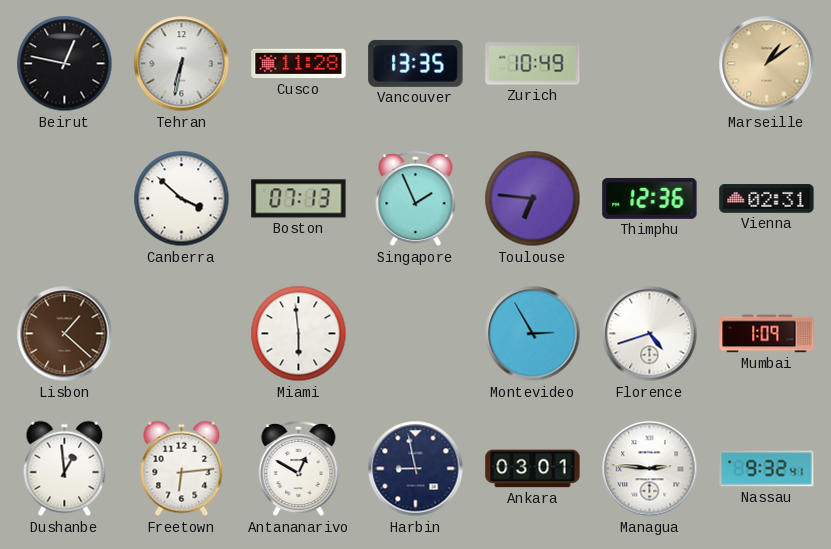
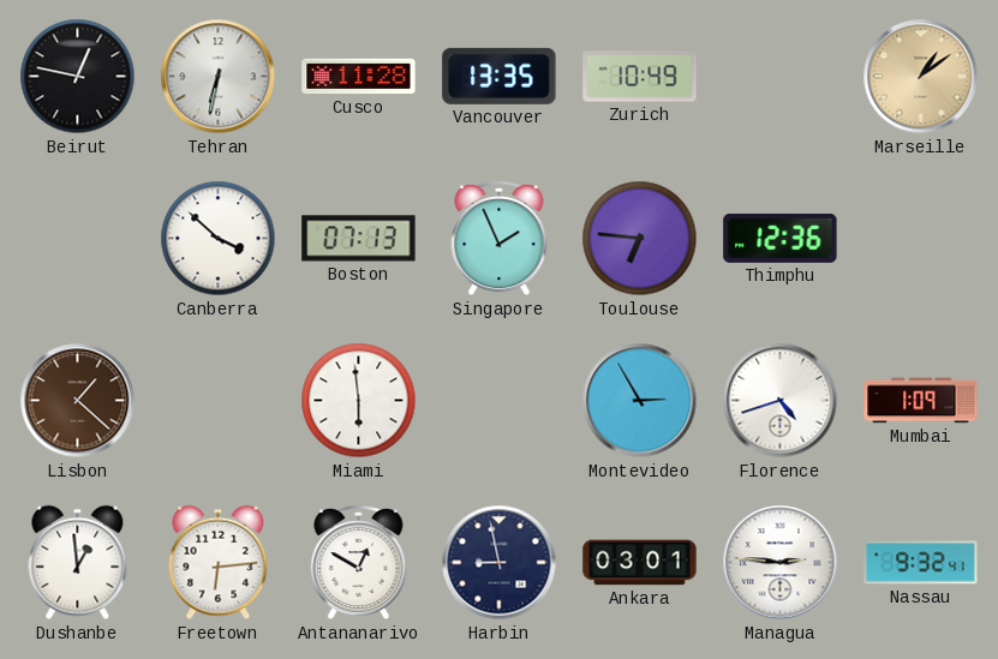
Vienna: 02:31 -> none (767, 199)
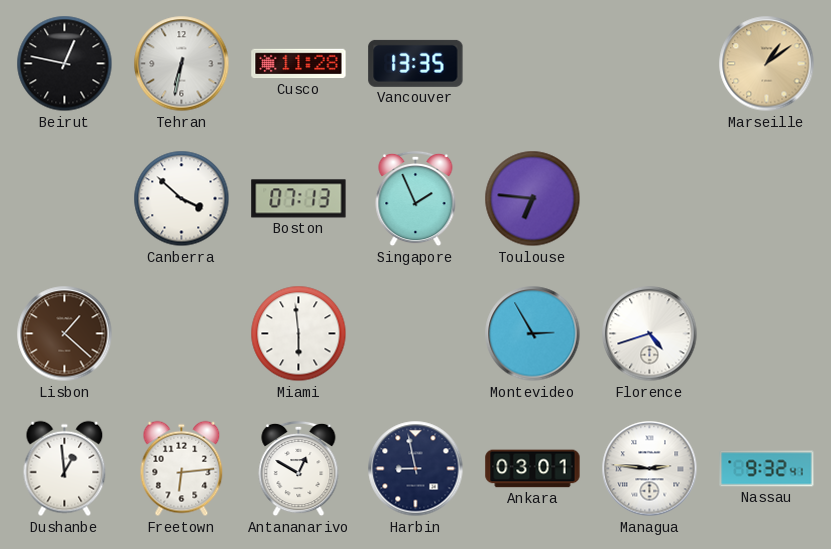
Zurich: 10:49 -> none (640, 77)
Thimphu: 12:36 -> none (781, 238)
Mumbai: 1:09 -> none (921, 401)
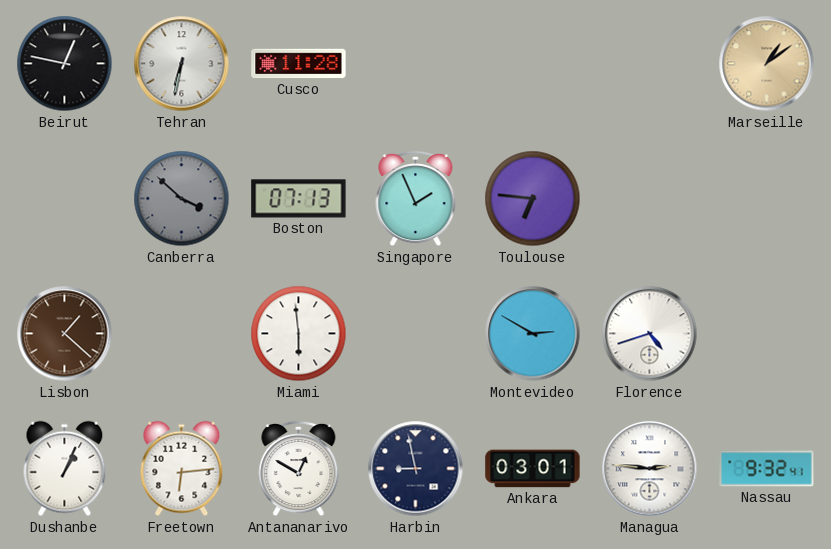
Vancouver: 13:35 -> none (416, 63)
Canberra dial: white -> grey (182, 199)
Montevideo: 2:55 -> 2:50 (533, 334)
Dushanbe: 12:59 -> 1:04 (65, 469)
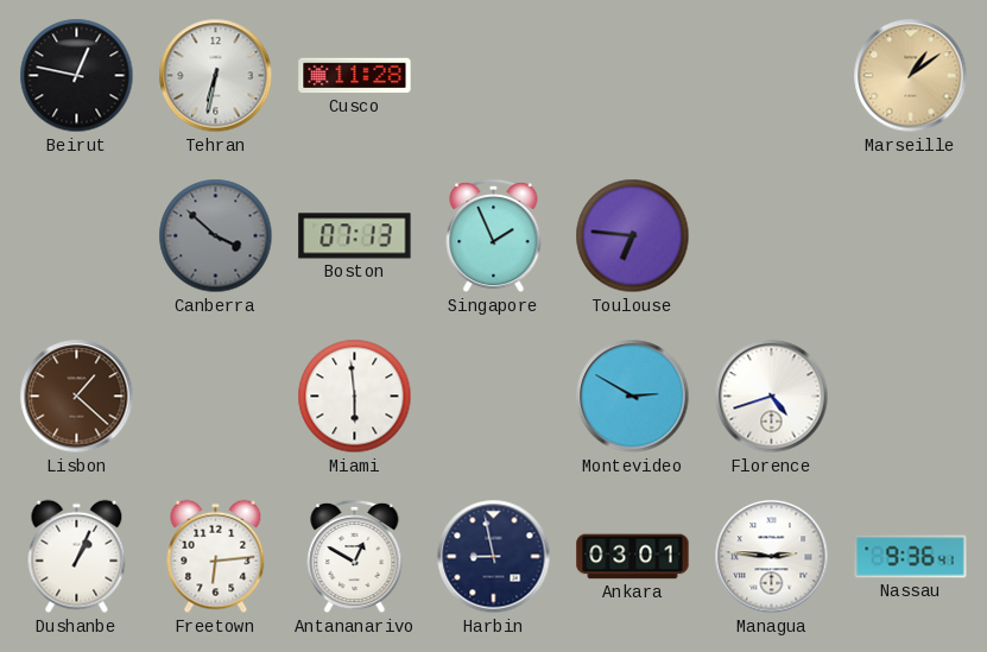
Nassau: 9:32 -> 9:36 (911, 557)
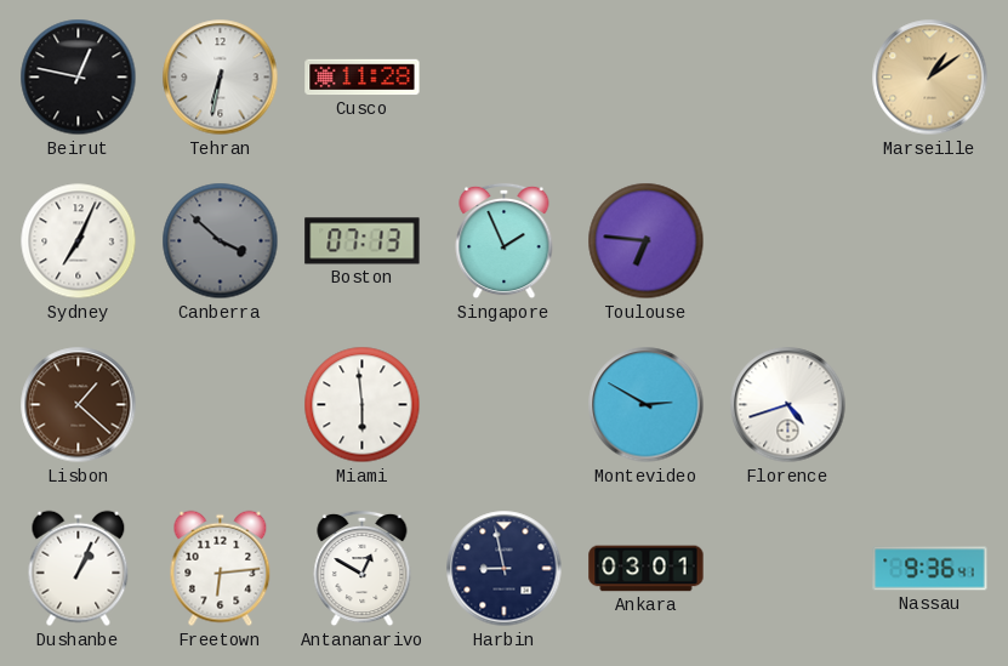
Sydney: none -> 7:04 (79, 241)
Managua: 2:46 -> none (772, 557)
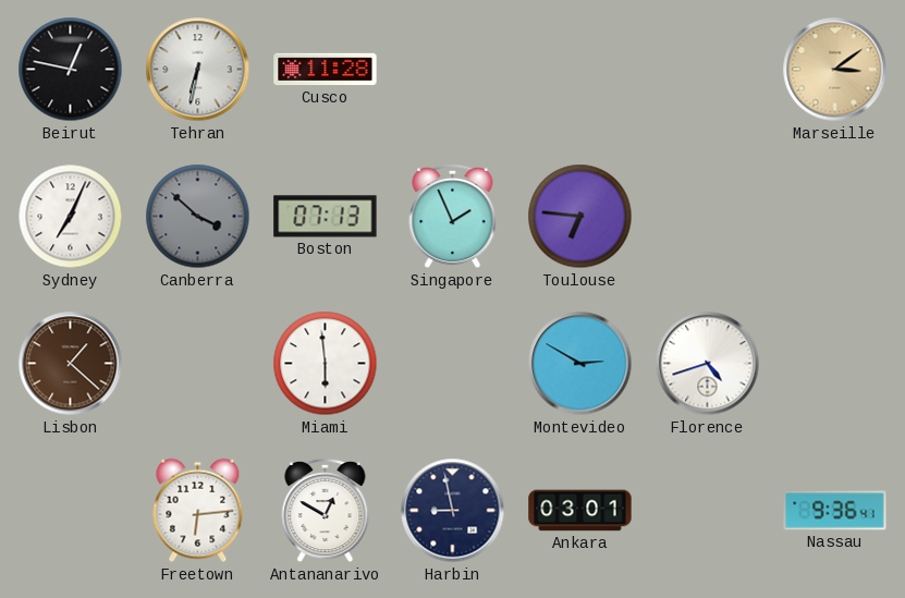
Marseille: 1:09 -> 3:09 (835, 70)
Dushanbe: 1:04 -> none (79, 569)
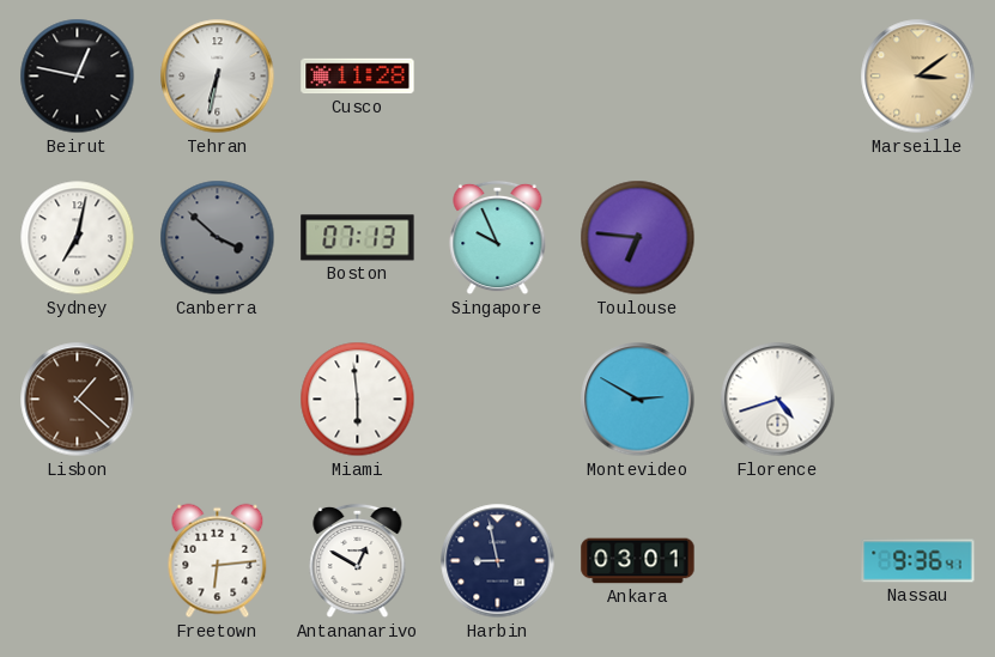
Sydney: 7:04 -> 7:02 (78, 238)
Singapore: 1:56 -> 9:56 (498, 238)
